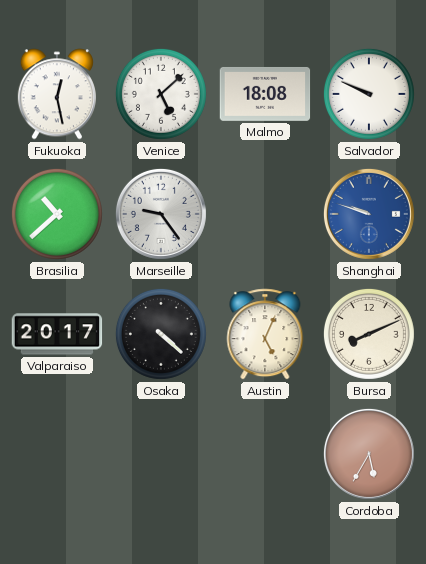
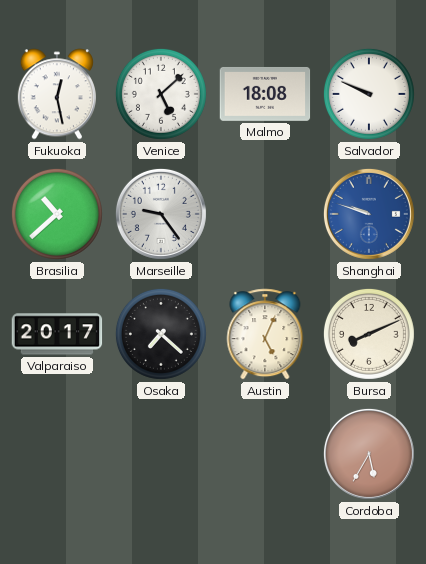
Osaka: 4:22 -> 7:22 (161, 334)
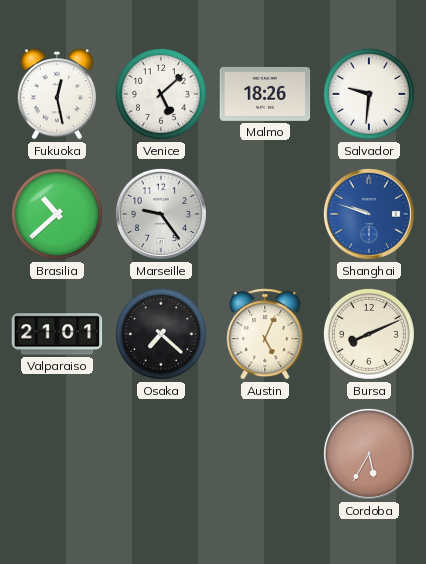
Malmo: 18:08 -> 18:26 (265, 94)
Salvador: 9:49 -> 9:31 (369, 94)
Valparaiso: 20:17 -> 21:01 (57, 334)
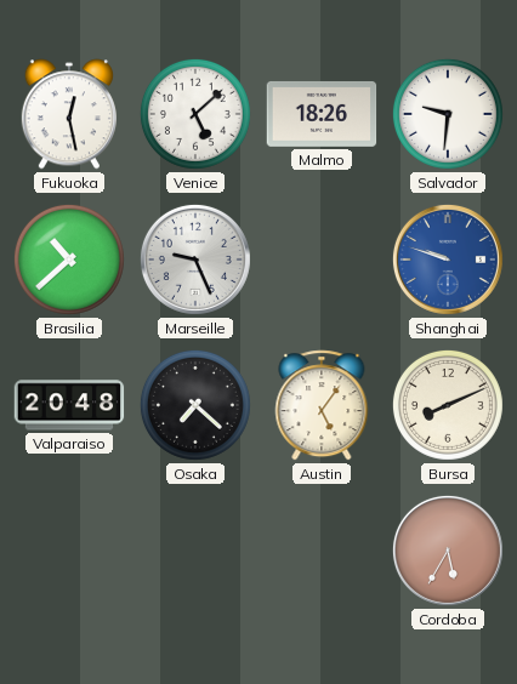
Marseille: 9:24 -> 9:26 (195, 260)
Valparaiso: 21:01 -> 20:48 (69, 405)
Austin: 5:04 -> 5:06 (322, 405)
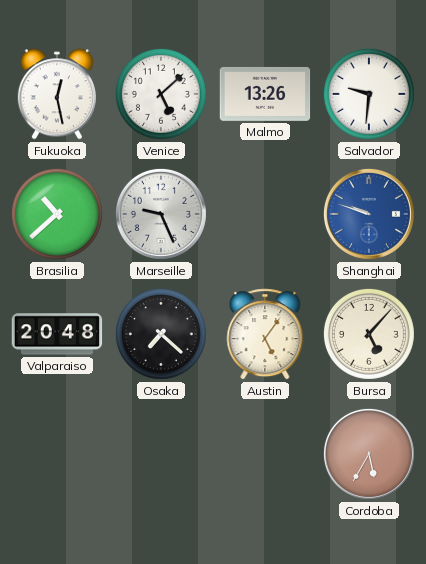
Malmo: 18:26 -> 13:26 (265, 94)
Bursa: 8:11 -> 5:07 (369, 334)
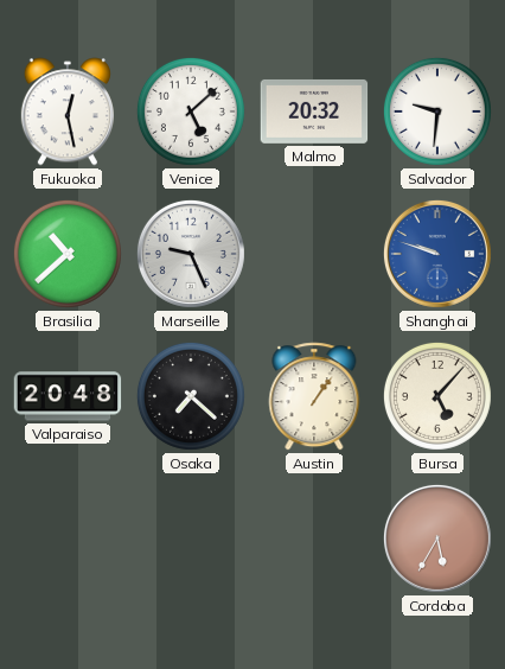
Malmo: 13:26 -> 20:32 (314, 111)
Austin: 5:06 -> 1:06 (314, 396)
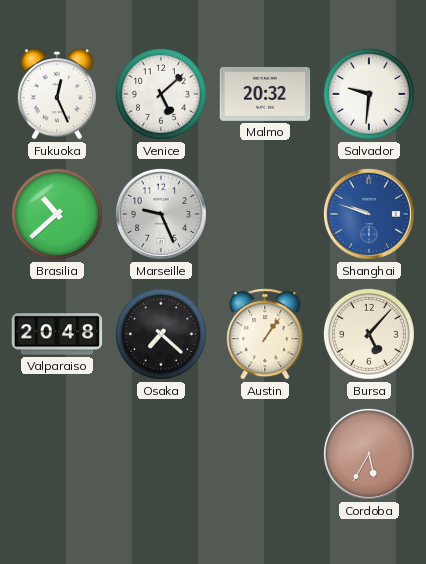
Fukuoka: 12:28 -> 12:26 (57, 94)
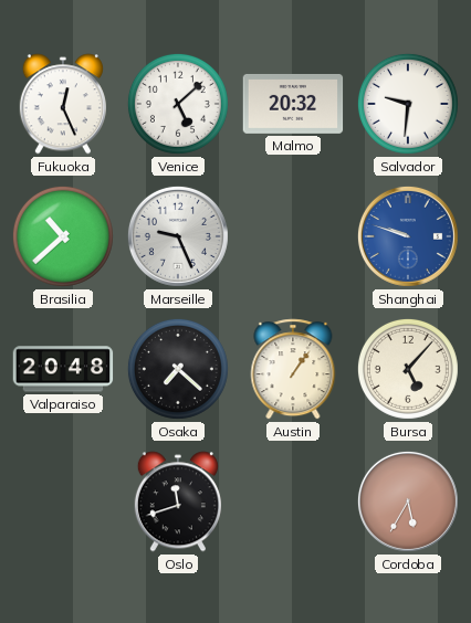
Oslo: none -> 11:42 (178, 501)
